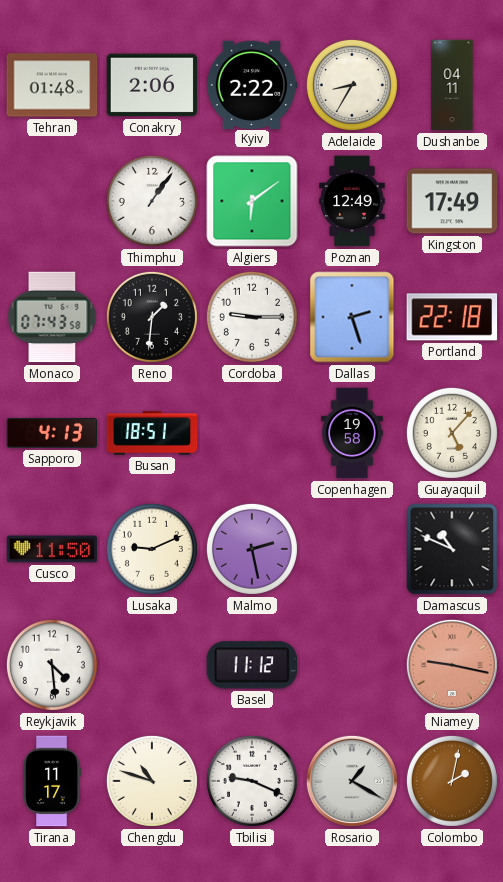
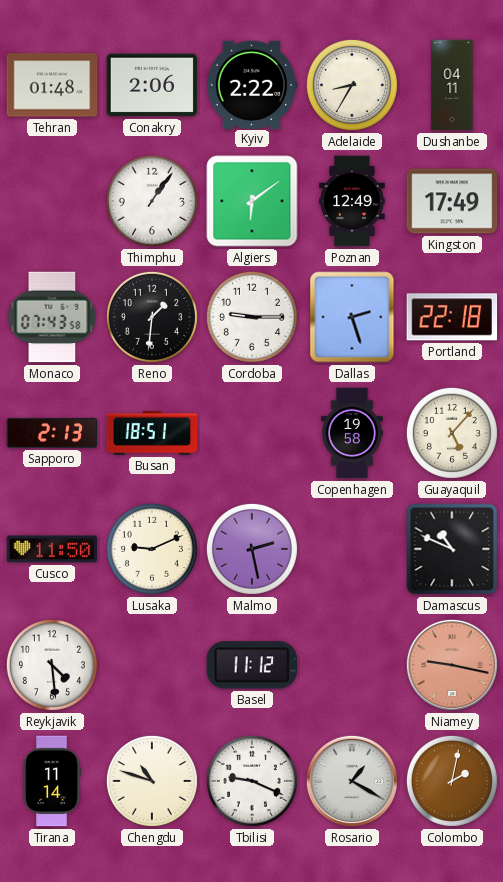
Sapporo: 4:13 -> 2:13 (52, 433)
Tirana: 11:17 -> 11:14 (52, 781)
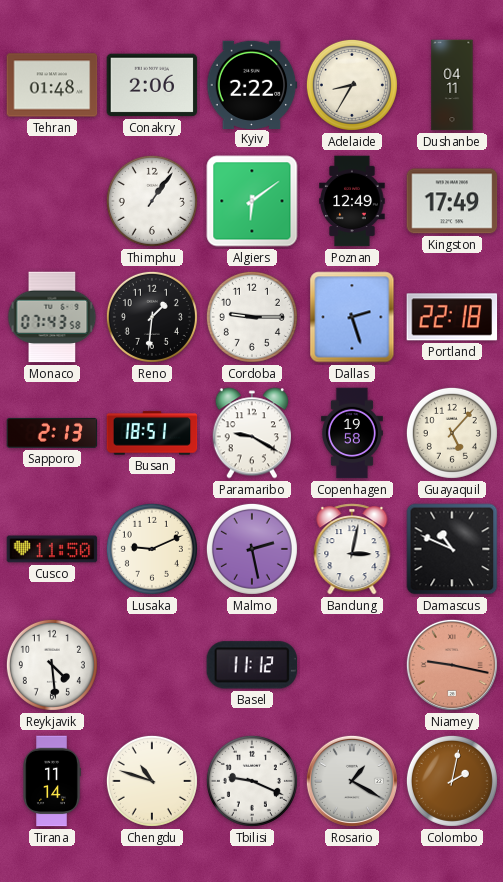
Paramaribo: none -> 9:20 (251, 433)
Bandung: none -> 3:02 (352, 549)
